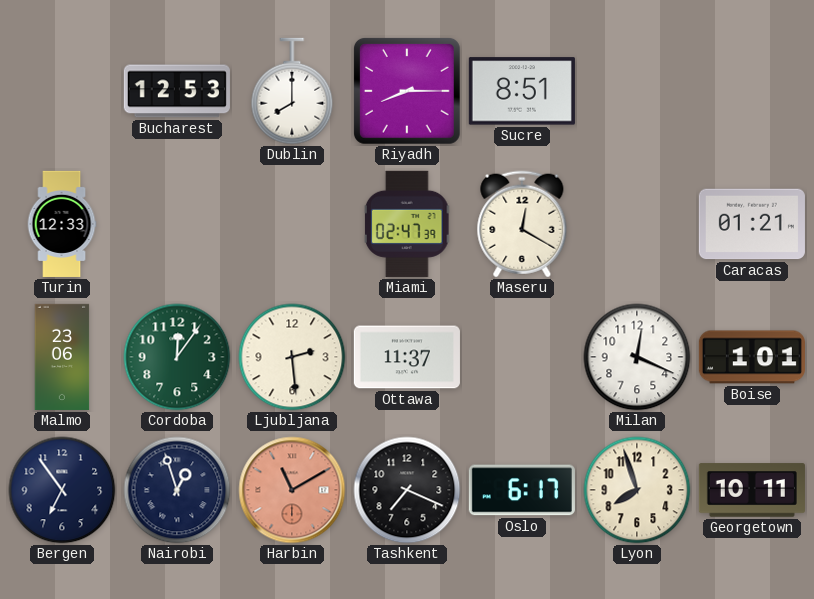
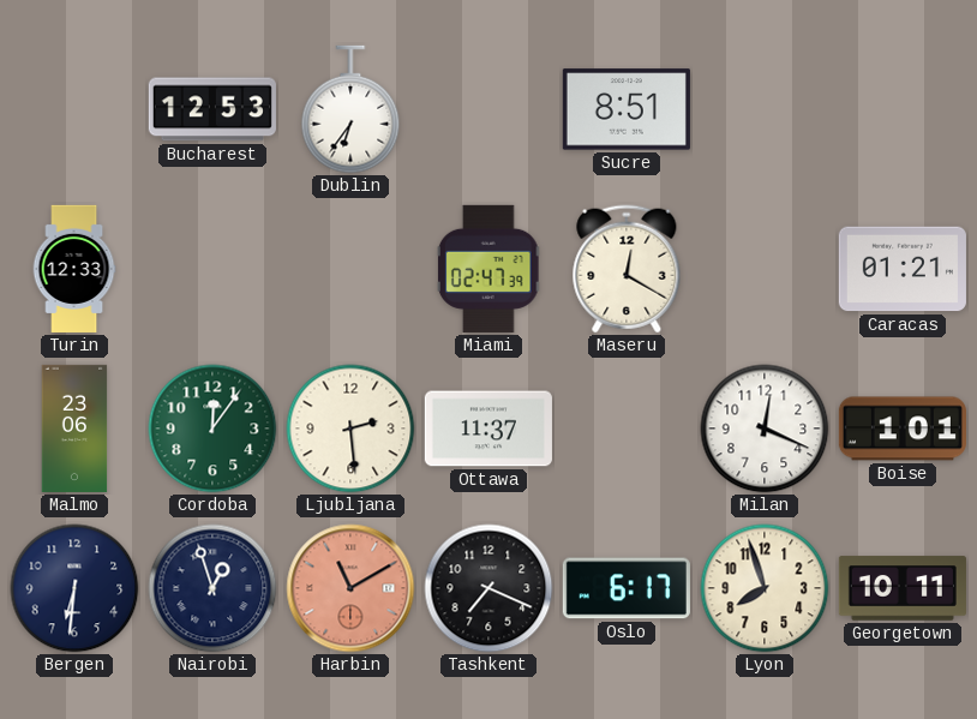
Dublin: 8:00 -> 6:36 (350, 109)
Riyadh: 8:15 -> none (407, 91)
Bergen: 6:54 -> 6:31 (74, 588)
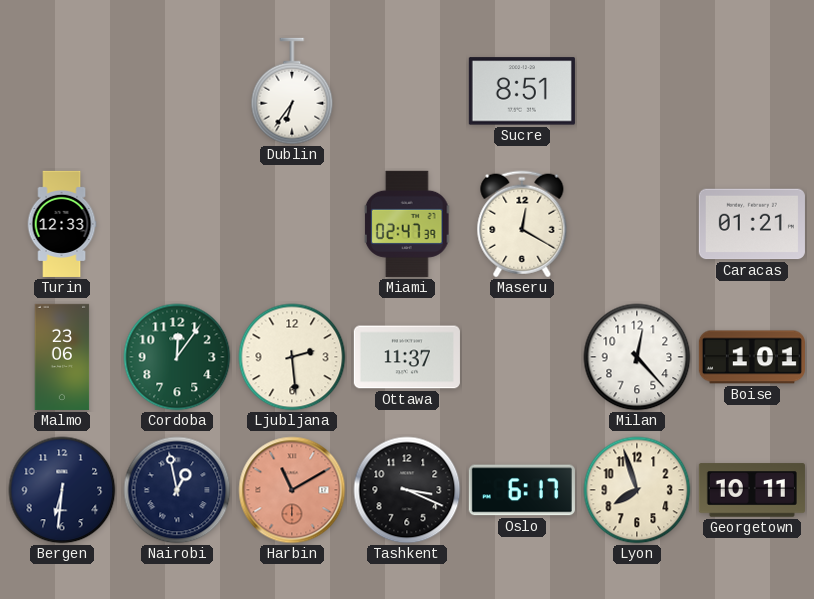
Bucharest: 12:53 -> none (212, 109)
Milan: 12:19 -> 12:23 (637, 357)
Nairobi: 12:57 -> 12:58 (177, 490)
Tashkent: 7:19 -> 3:19 (407, 490)
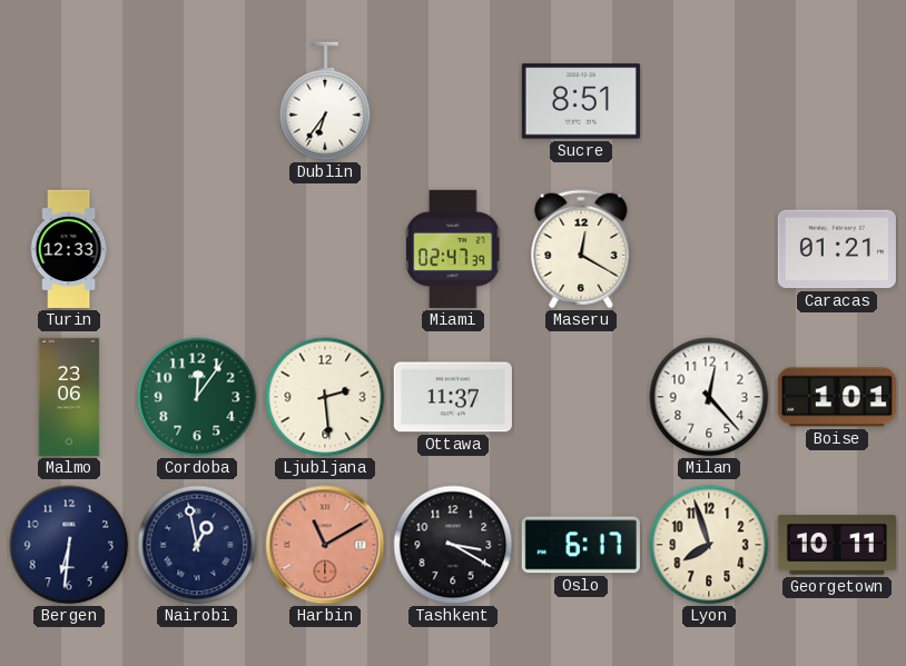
Tashkent: 3:19 -> 3:20 (453, 545)
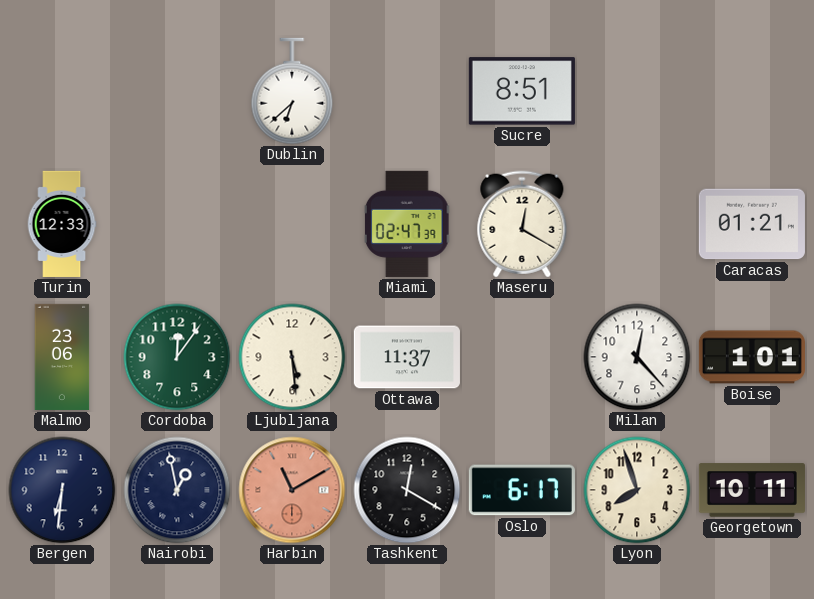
Dublin: 6:36 -> 6:38 (292, 91)
Ljubljana: 2:29 -> 5:29 (292, 357)
Tashkent: 3:20 -> 12:20 (407, 490)
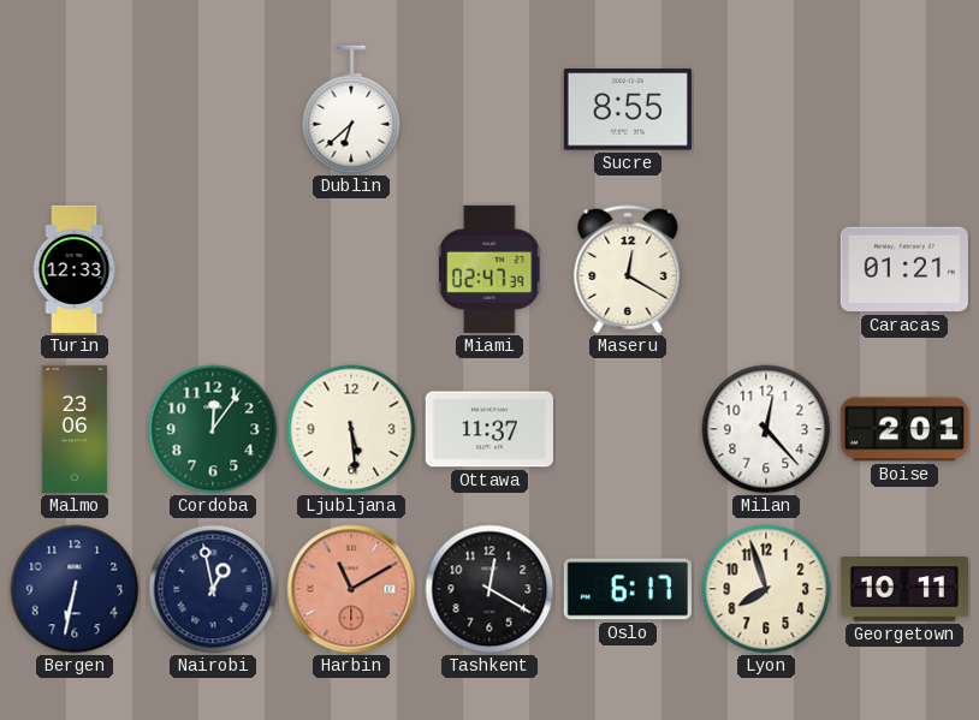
Sucre: 8:51 -> 8:55 (628, 109)
Boise: 1:01 -> 2:01 (904, 429)
Bergen: 6:31 -> 6:32 (75, 589)
